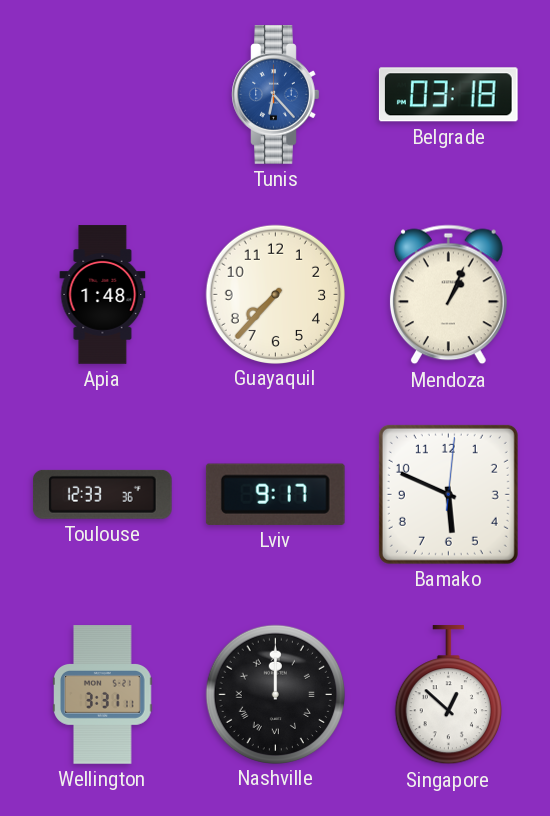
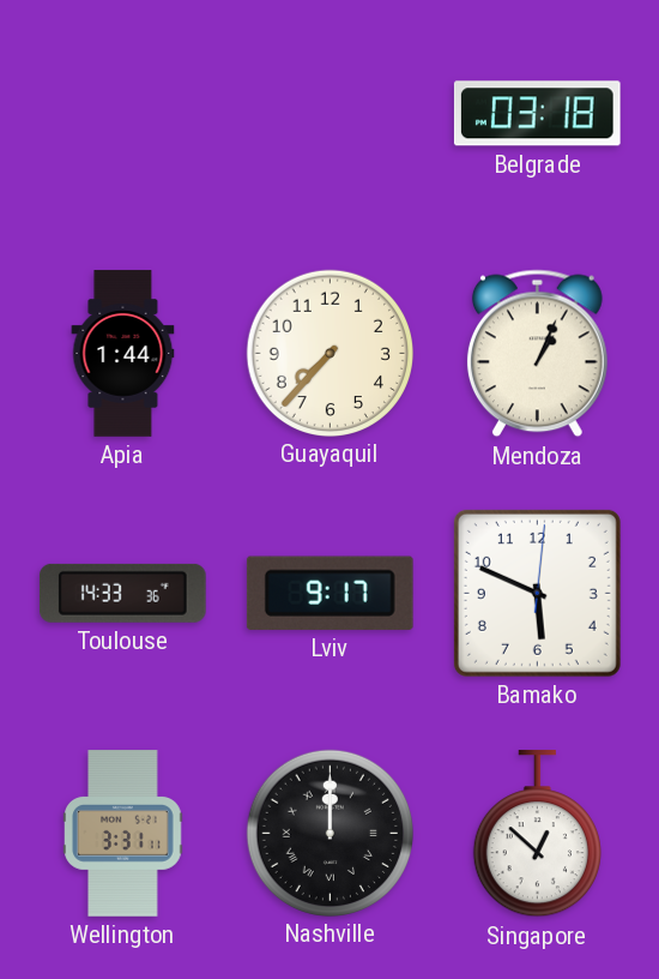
Tunis: 6:23 -> none (276, 95)
Apia: 1:48 -> 1:44 (123, 354)
Toulouse: 12:33 -> 14:33 (123, 593)
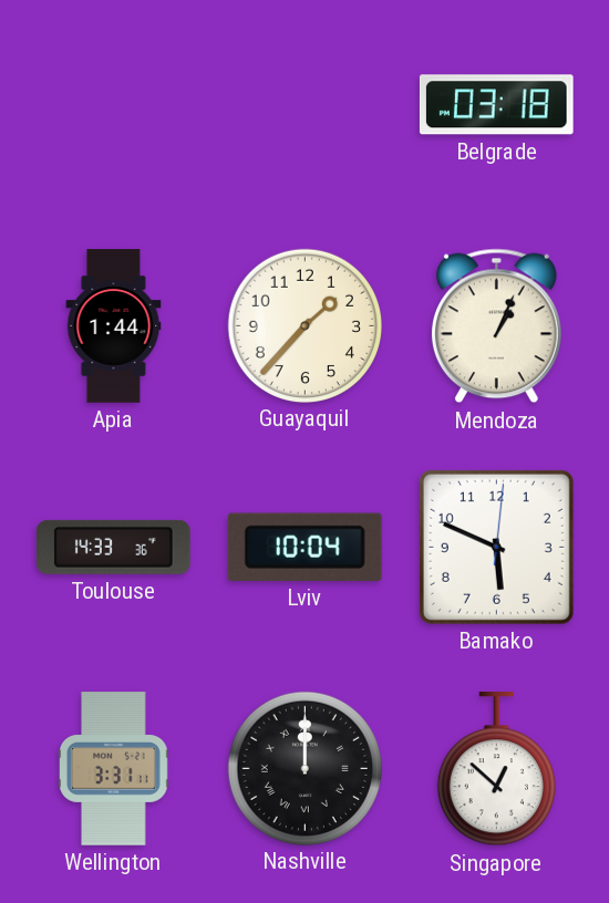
Guayaquil: 7:37 -> 1:37 (304, 325)
Lviv: 9:17 -> 10:04 (304, 547)
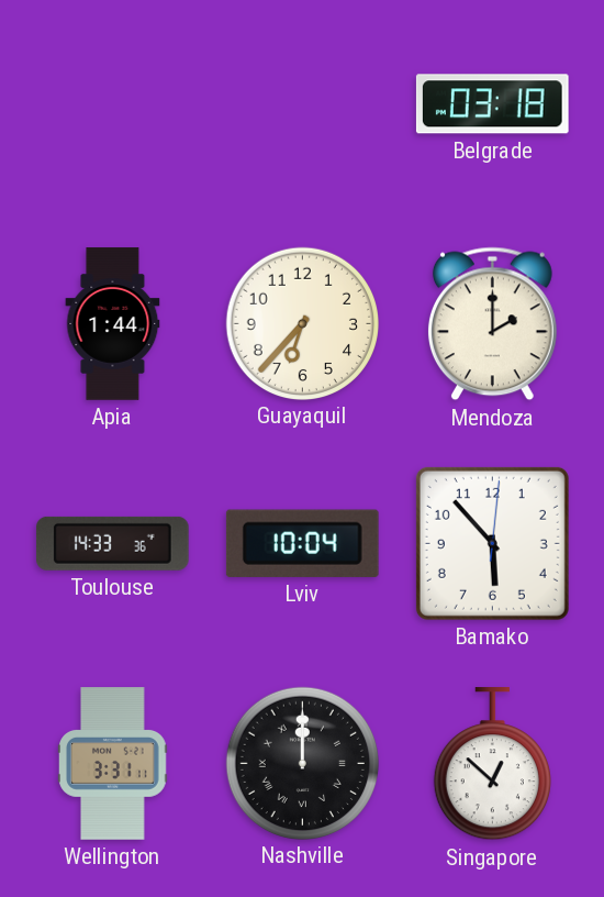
Guayaquil: 1:37 -> 6:37 (302, 323)
Mendoza: 1:04 -> 2:00 (492, 324)
Bamako: 5:49 -> 5:53 (492, 543)
